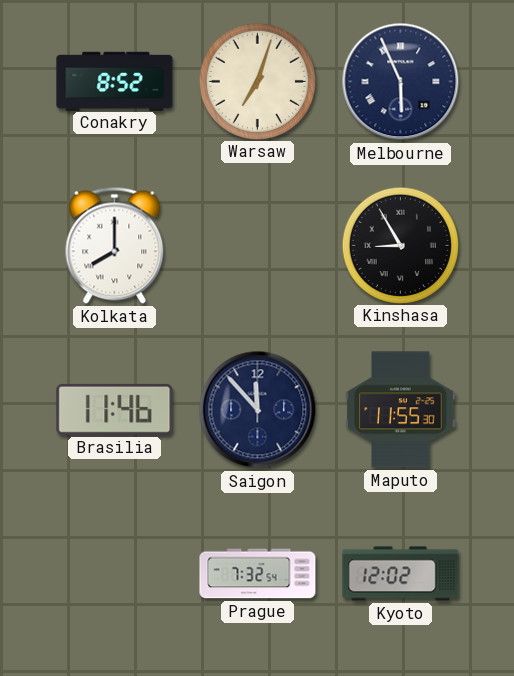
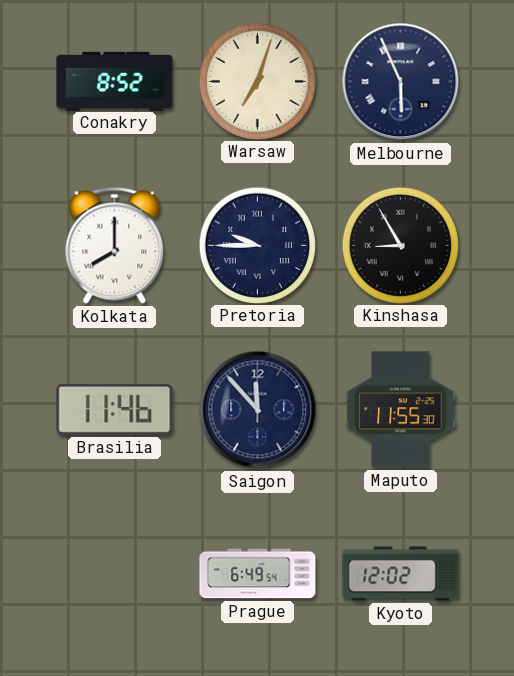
Pretoria: none -> 9:45 (257, 245)
Prague: 7:32 -> 6:49 (258, 574)
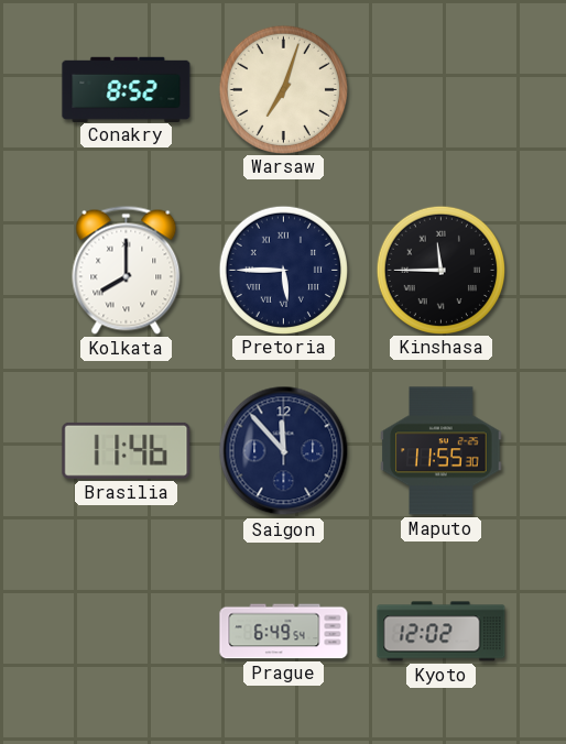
Melbourne: 5:56 -> none (401, 82)
Pretoria: 9:45 -> 5:45 (283, 270)
Kinshasa: 8:55 -> 11:45 (440, 270)
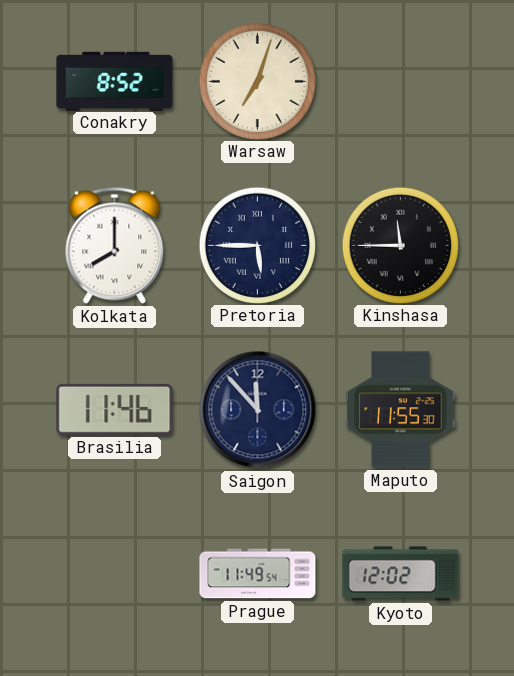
Prague: 6:49 -> 11:49 (258, 574)
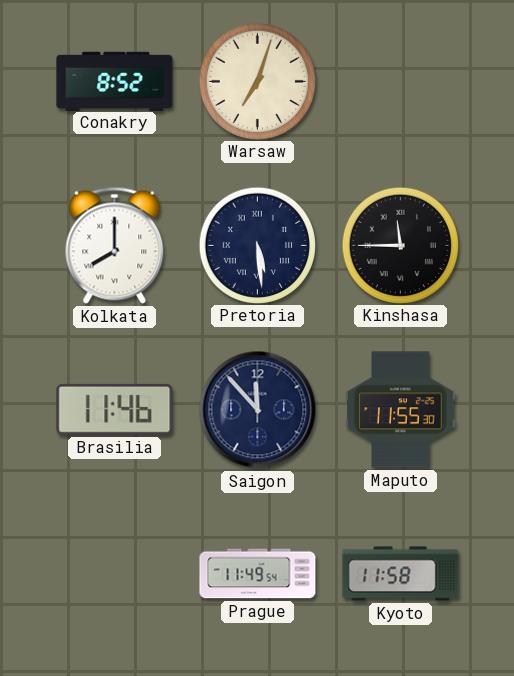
Pretoria: 5:45 -> 5:29 (257, 245)
Kyoto: 12:02 -> 11:58 (401, 574)
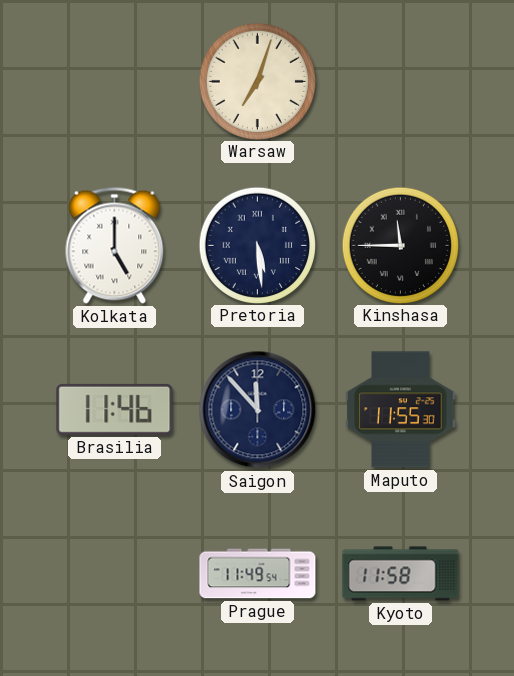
Conakry: 8:52 -> none (115, 81)
Kolkata: 8:00 -> 5:00 (115, 245)
